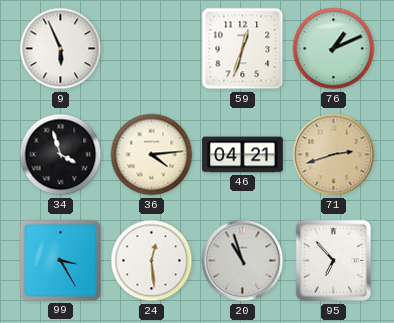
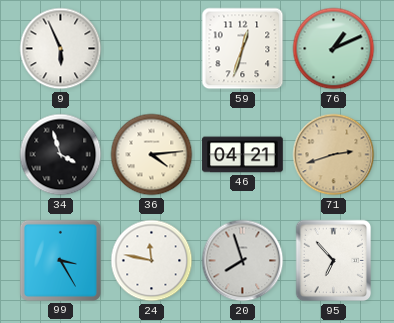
24: 12:29 -> 11:47 (152, 261)
20: 10:57 -> 7:57 (243, 261)
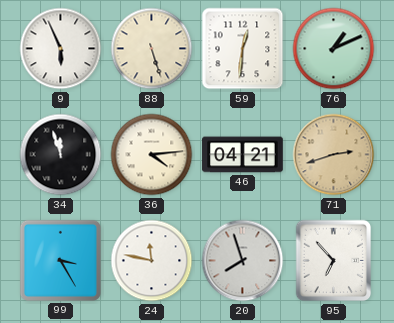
88: none -> 5:27 (152, 49)
59: 12:33 -> 12:31 (243, 49)
34: 3:57 -> 11:57 (61, 155)
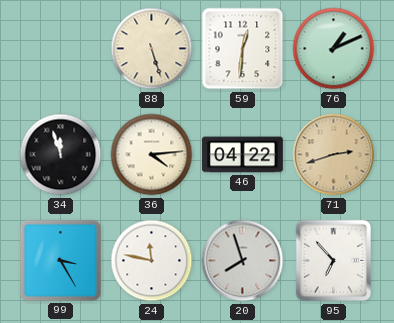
9: 5:56 -> none (61, 49)
46: 04:21 -> 04:22 (243, 155)
